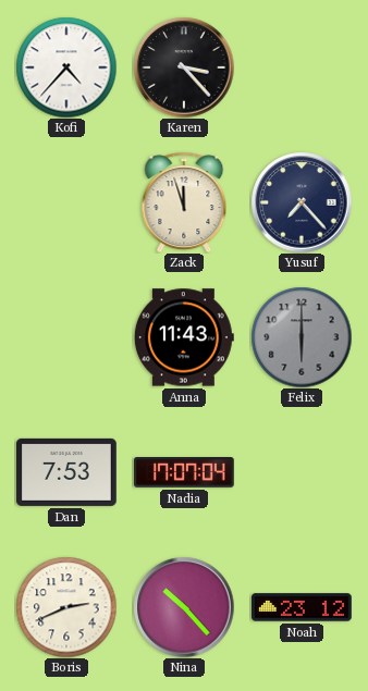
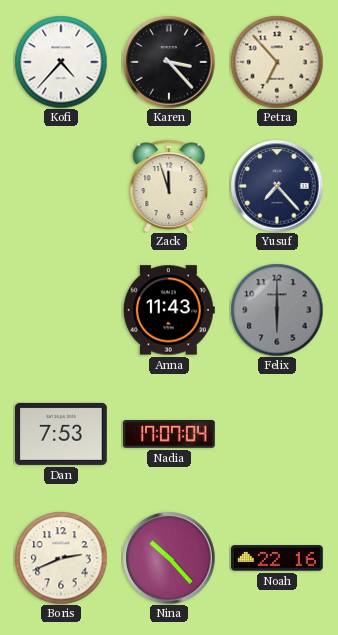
Petra: none -> 6:53 (277, 62)
Noah: 23:12 -> 22:16 (278, 558)
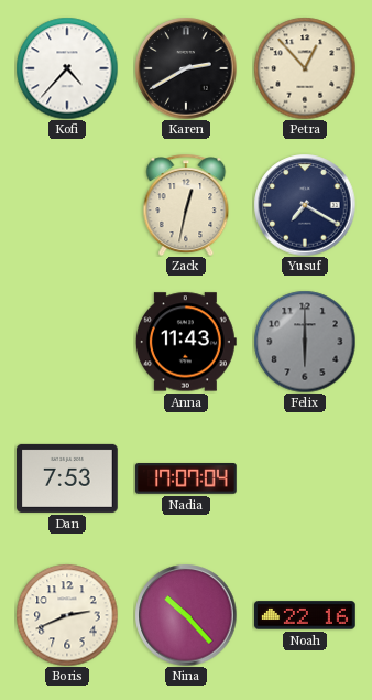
Karen: 3:23 -> 2:40 (186, 68)
Petra: 6:53 -> 12:53 (305, 68)
Zack: 11:57 -> 12:32 (186, 205)
Yusuf: 7:23 -> 7:20 (305, 205)
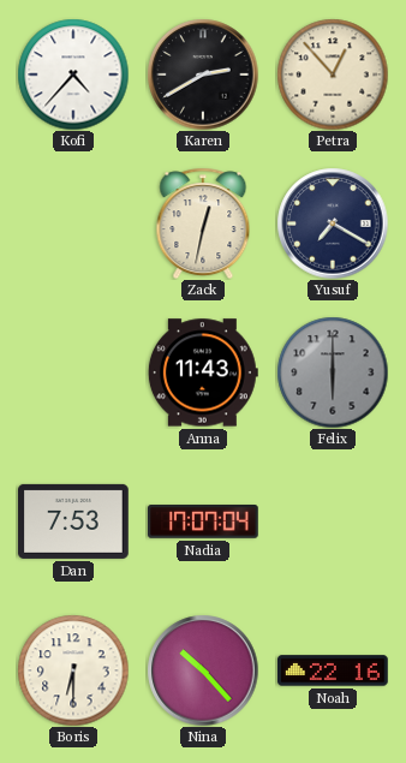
Boris: 2:41 -> 6:30 (73, 670)
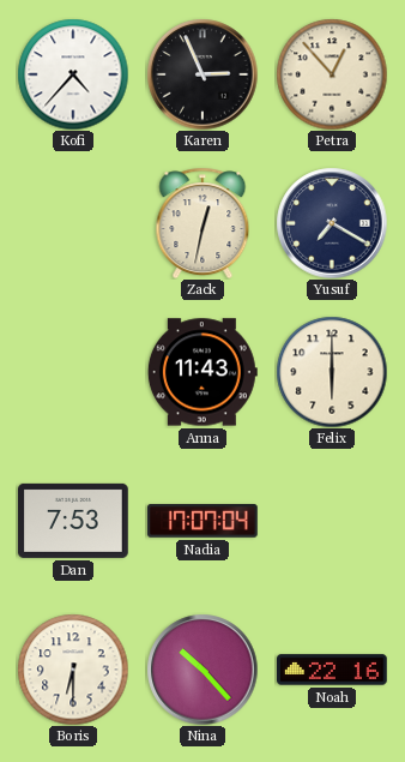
Karen: 2:40 -> 2:56 (202, 74)
Felix dial: grey -> cream (332, 372)
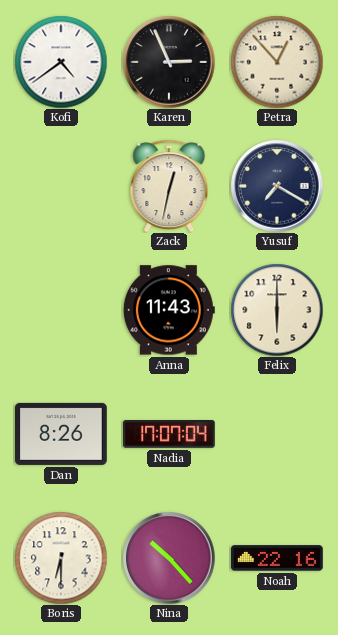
Kofi: 4:37 -> 4:39 (61, 62)
Dan: 7:53 -> 8:26 (62, 434)
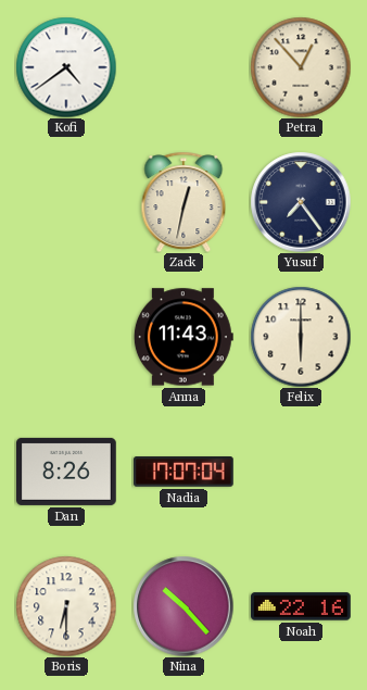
Karen: 2:56 -> none (169, 62)
Yusuf: 7:20 -> 7:24 (301, 202)
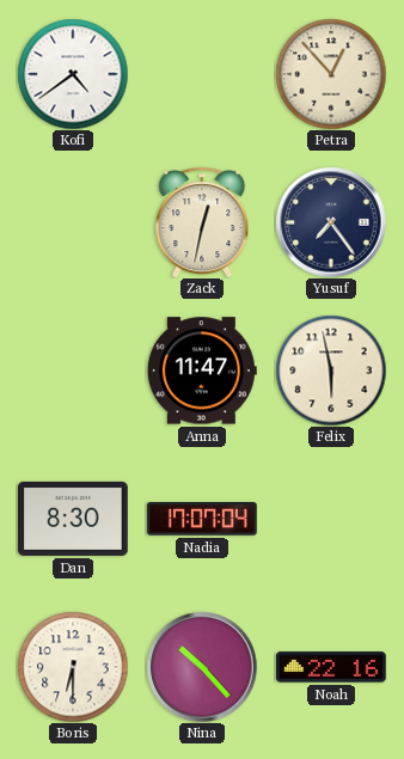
Anna: 11:43 -> 11:47 (202, 371)
Felix: 6:00 -> 5:58 (331, 371)
Dan: 8:26 -> 8:30 (74, 519)
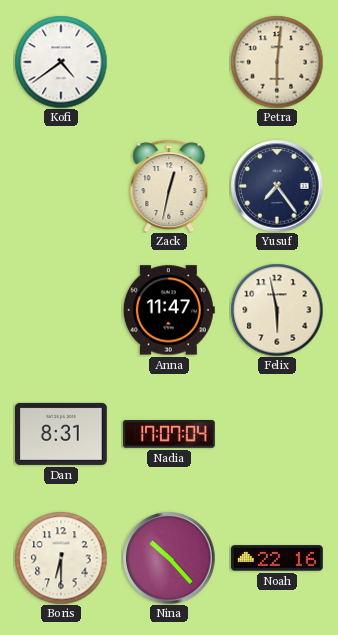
Petra: 12:53 -> 6:01 (277, 62)
Dan: 8:30 -> 8:31 (62, 434)
